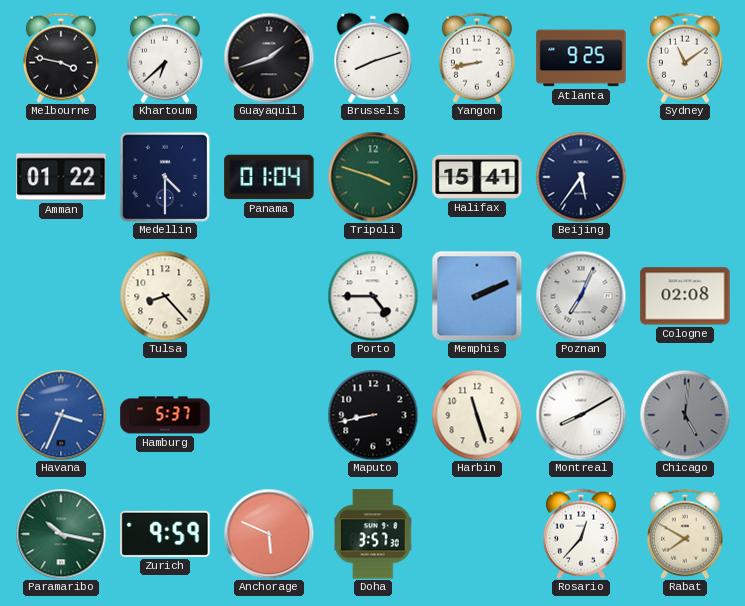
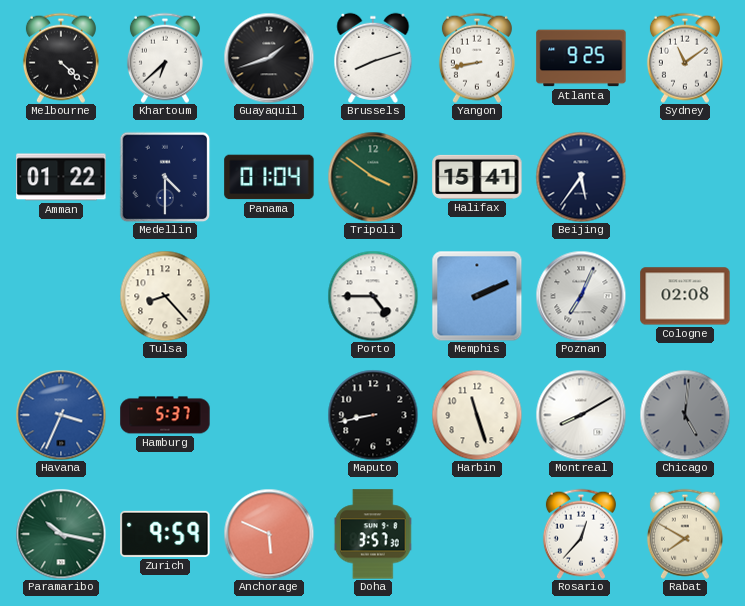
Melbourne: 3:47 -> 4:22 (61, 58)
Tripoli: 3:48 -> 3:51 (373, 177)
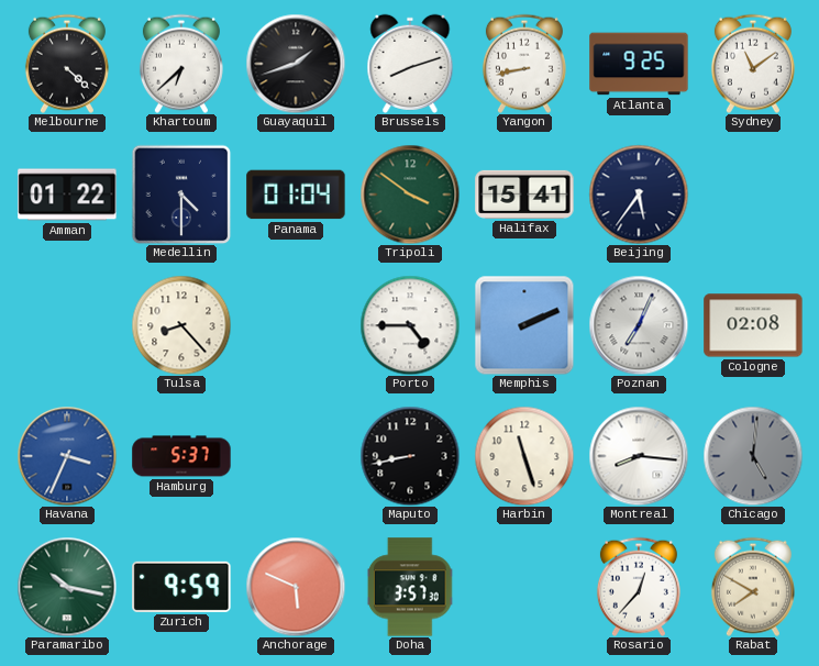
Montreal: 8:10 -> 8:16 (639, 456)
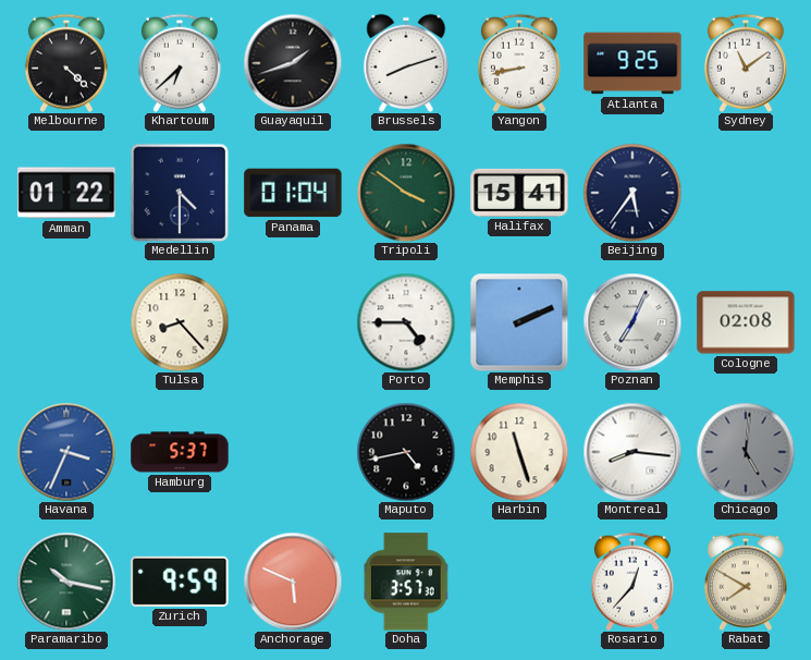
Maputo: 8:43 -> 4:43 (406, 452)
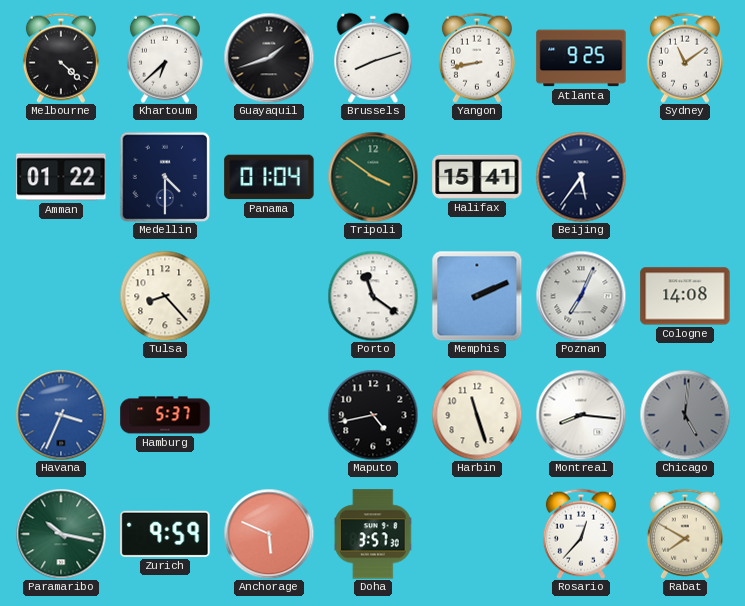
Porto: 4:45 -> 11:21 (373, 296)
Cologne: 02:08 -> 14:08 (685, 296)
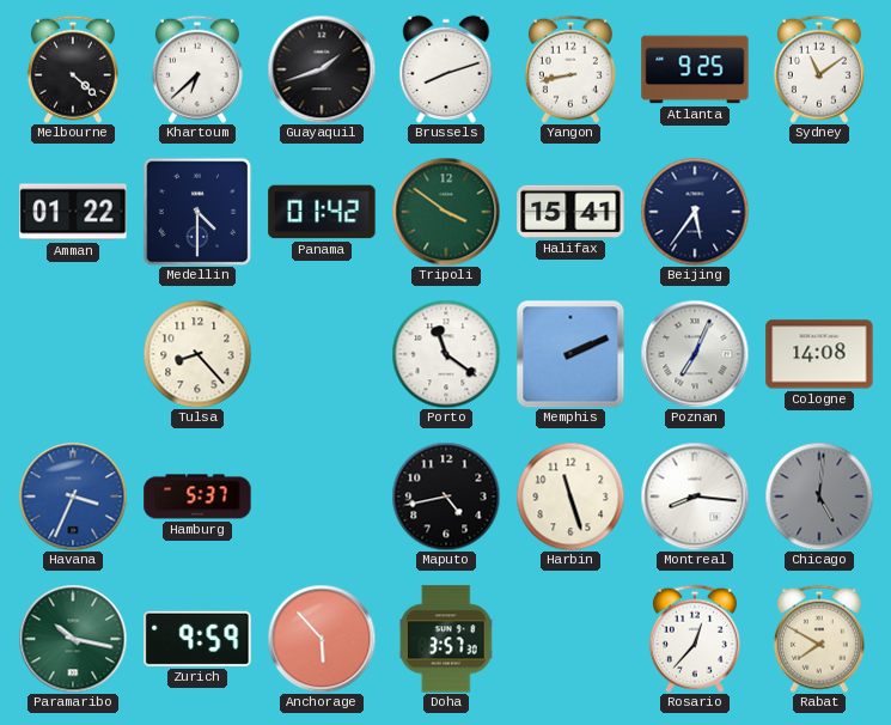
Panama: 01:04 -> 01:42 (322, 212)
Anchorage: 5:49 -> 5:53 (322, 639)
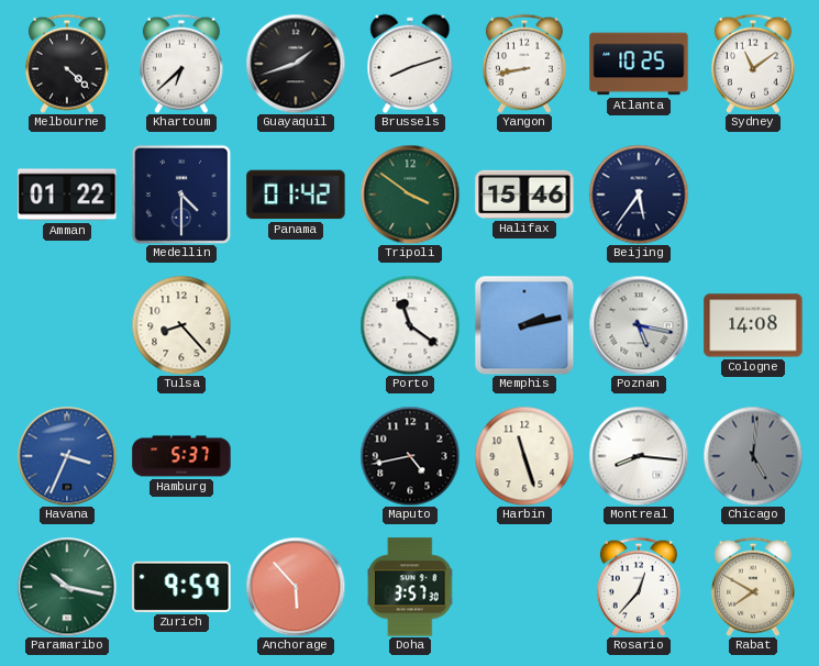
Atlanta: 9:25 -> 10:25 (639, 64)
Halifax: 15:41 -> 15:46 (524, 195)
Memphis: 2:11 -> 2:13 (524, 325)
Poznan: 7:04 -> 5:17 (639, 325)
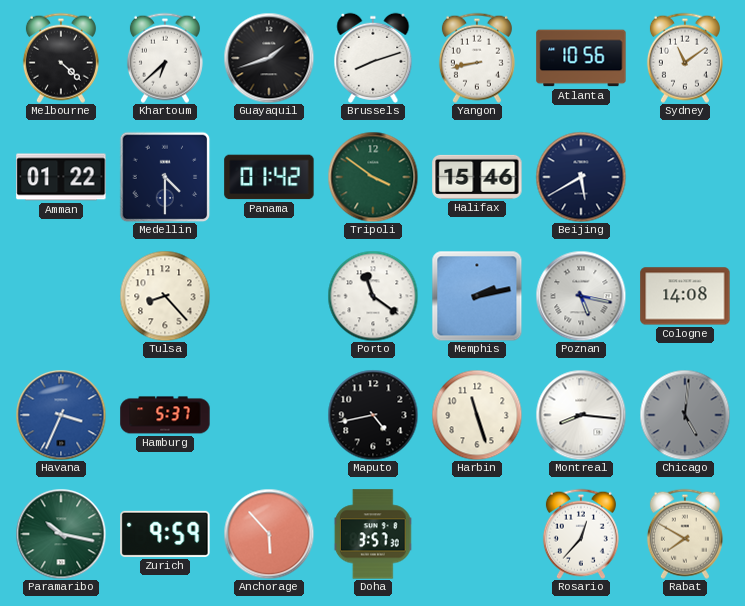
Atlanta: 10:25 -> 10:56 (581, 58)
Beijing: 5:36 -> 5:40 (581, 177)
